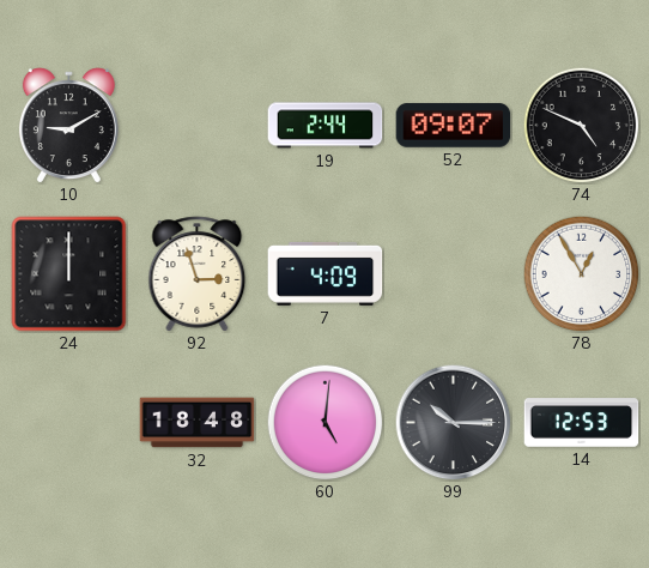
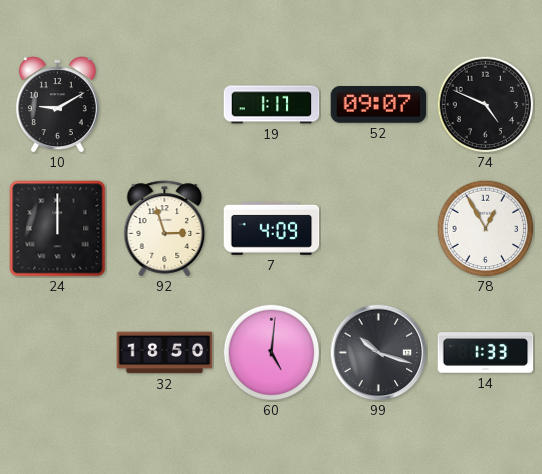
19: 2:44 -> 1:17 (272, 105)
32: 18:48 -> 18:50 (165, 353)
99: 10:15 -> 10:18 (379, 353)
14: 12:53 -> 1:33 (486, 353)
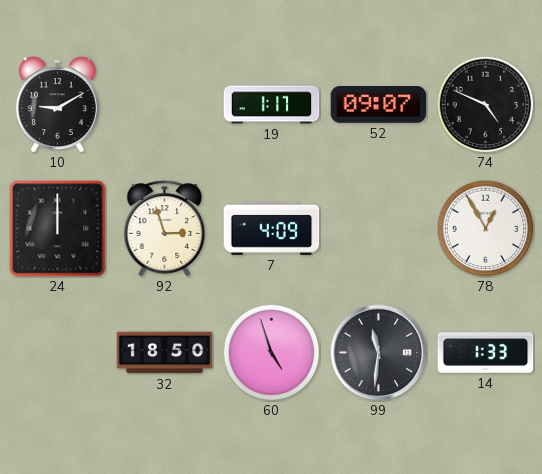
60: 5:01 -> 4:57 (271, 352)
99: 10:18 -> 11:31 (379, 353)
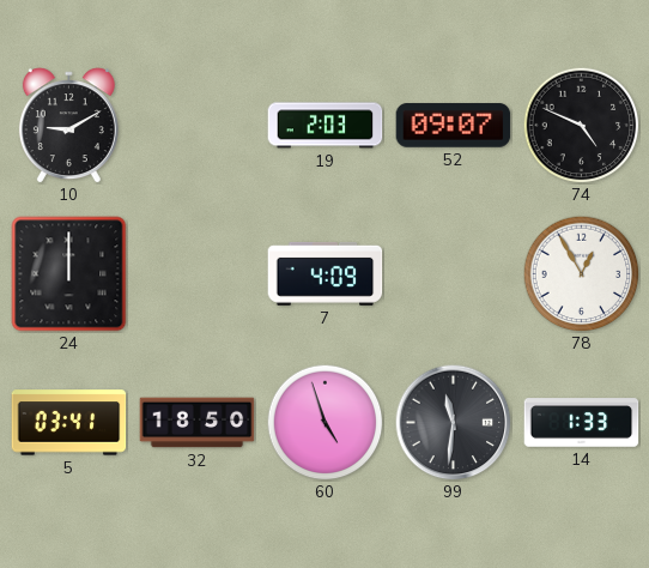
19: 1:17 -> 2:03 (326, 126)
92: 2:57 -> none (165, 229)
5: none -> 03:41 (69, 423)
